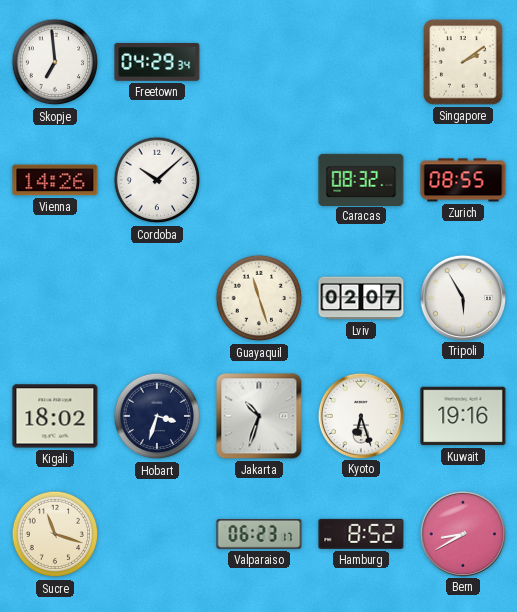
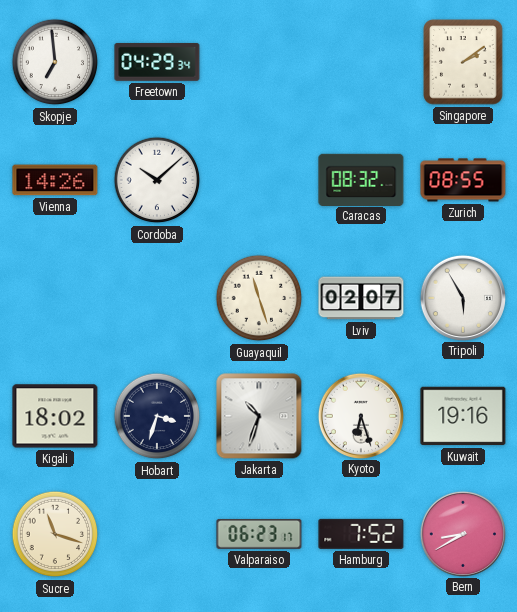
Hamburg: 8:52 -> 7:52 (361, 534)
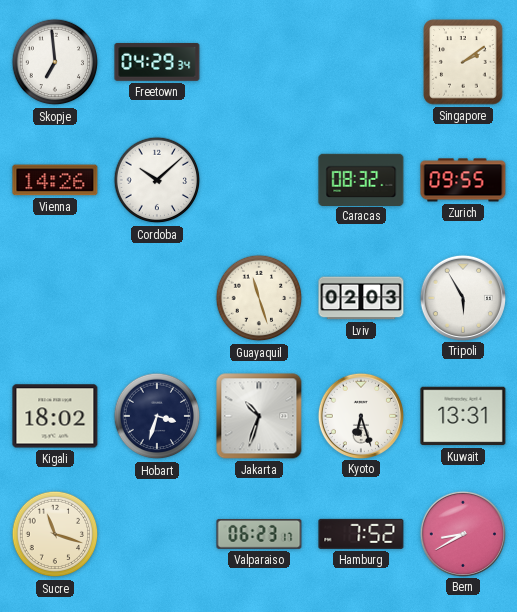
Zurich: 08:55 -> 09:55 (463, 180)
Lviv: 02:07 -> 02:03 (361, 298)
Kuwait: 19:16 -> 13:31 (463, 416)
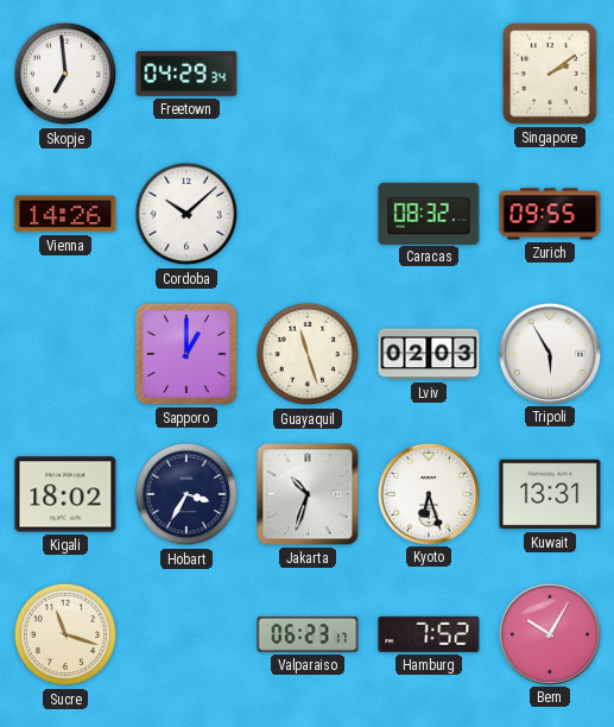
Sapporo: none -> 1:00 (186, 354)
Hobart: 3:33 -> 3:35 (186, 494)
Bern: 8:40 -> 10:05 (549, 633)
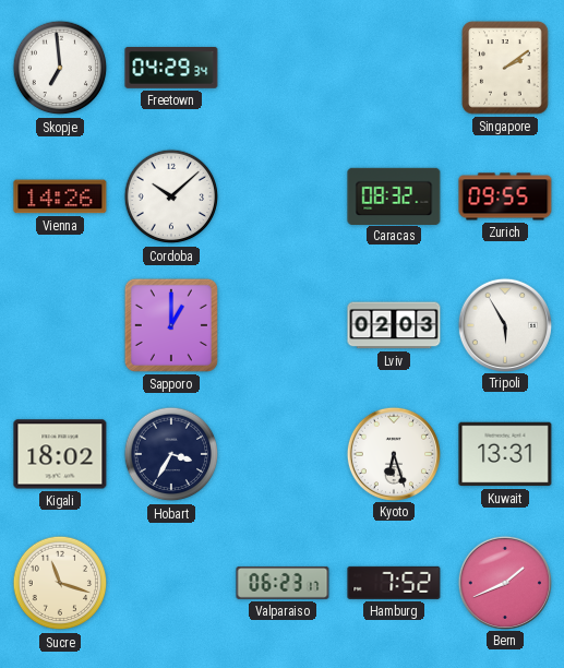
Guayaquil: 11:27 -> none (308, 354)
Jakarta: 10:33 -> none (308, 494)
Bern: 10:05 -> 1:41 (504, 582)
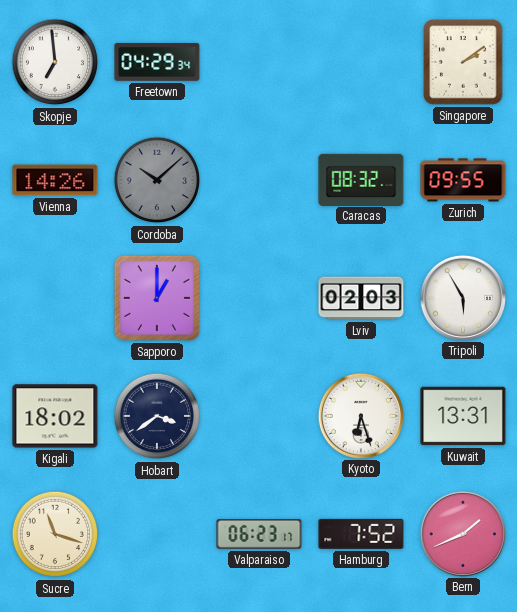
Cordoba dial: white -> grey (157, 180)
Hobart: 3:35 -> 3:39 (157, 416)
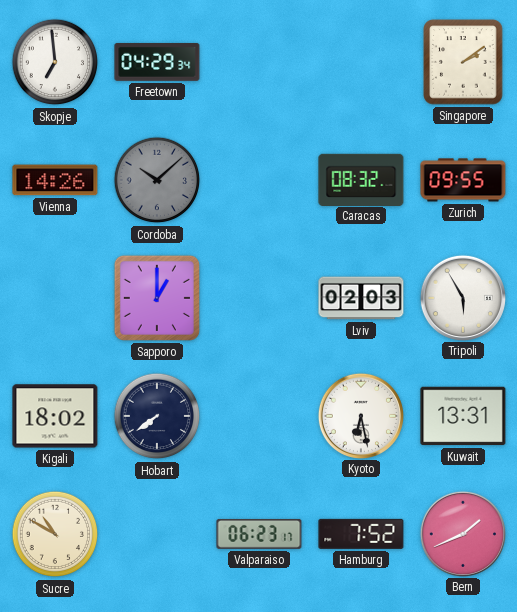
Hobart: 3:39 -> 7:39 (157, 416)
Kyoto: 6:27 -> 6:28 (360, 415)
Sucre: 11:18 -> 10:50 (55, 534)
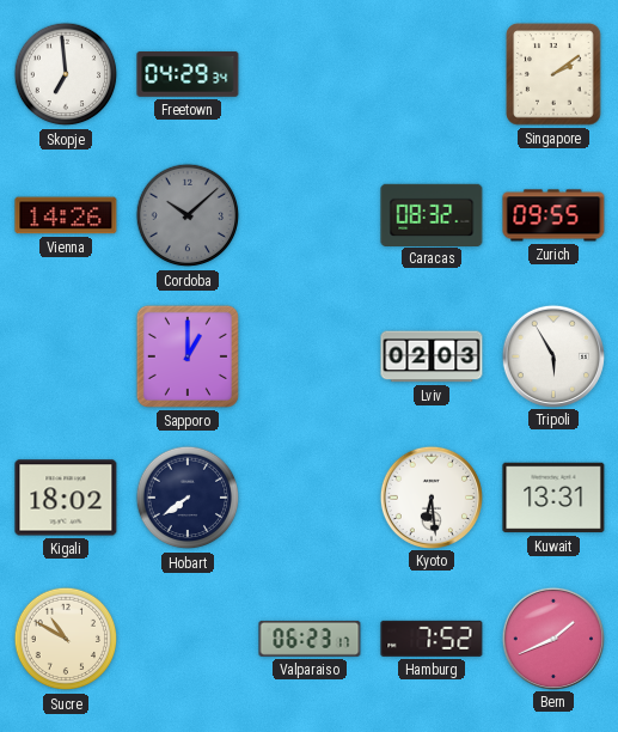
Kyoto: 6:28 -> 6:29 (430, 496)
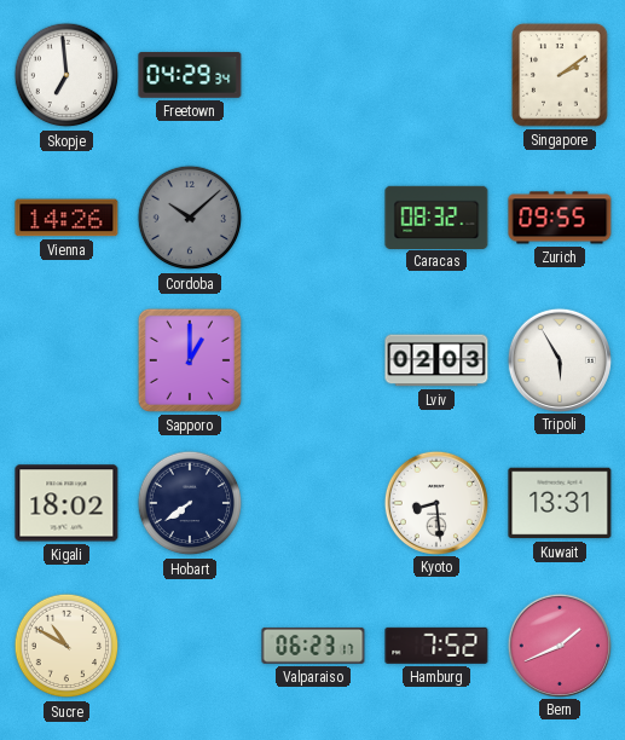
Kyoto: 6:29 -> 8:29 (435, 502)
